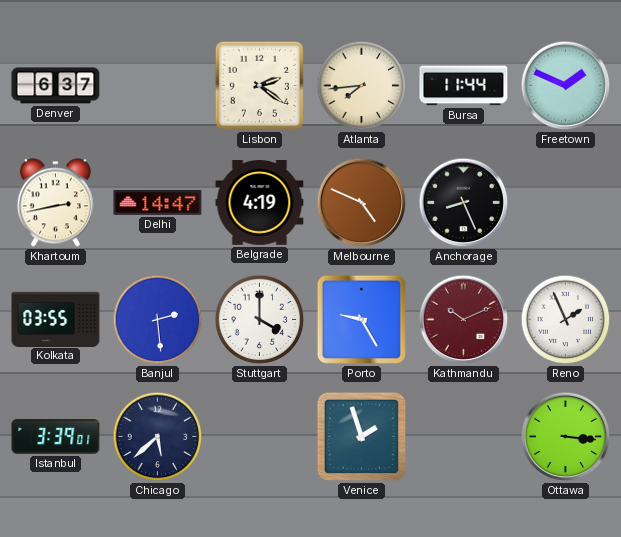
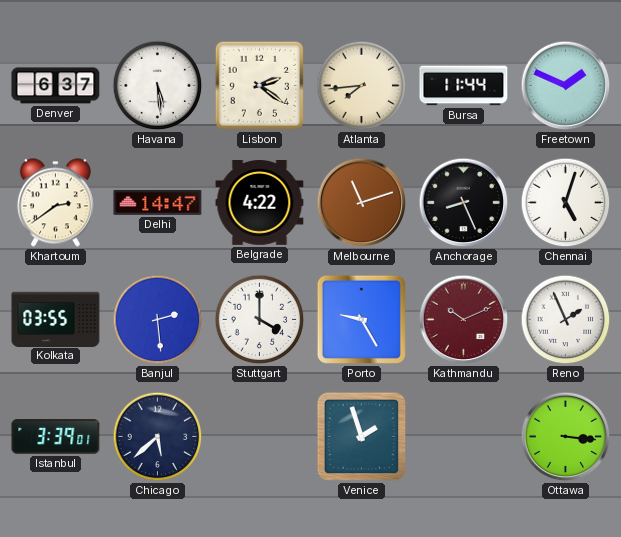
Havana: none -> 5:29 (158, 86)
Khartoum: 2:43 -> 2:39 (55, 203)
Belgrade: 4:19 -> 4:22 (260, 203)
Melbourne: 4:49 -> 11:12 (362, 203)
Chennai: none -> 5:03 (566, 203)
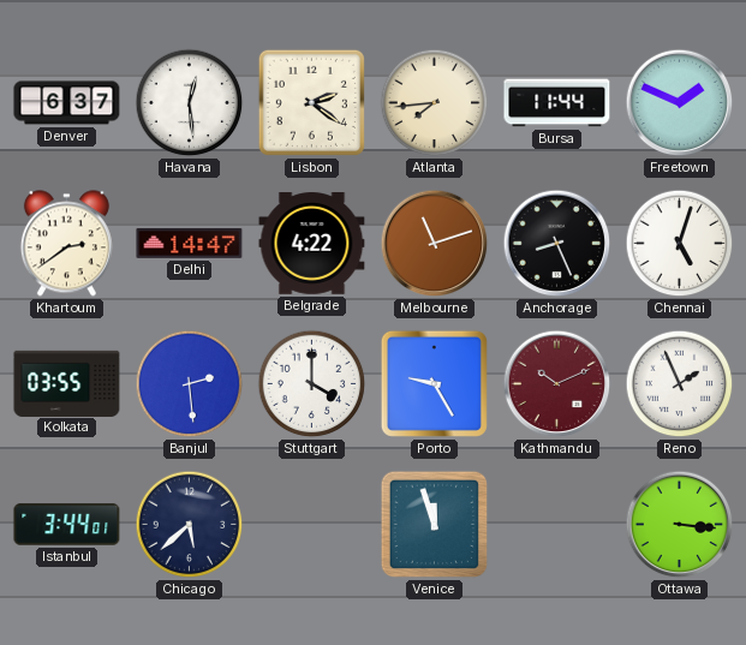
Havana: 5:29 -> 12:29 (190, 103)
Istanbul: 3:39 -> 3:44 (67, 525)
Venice: 1:57 -> 11:57 (435, 525)
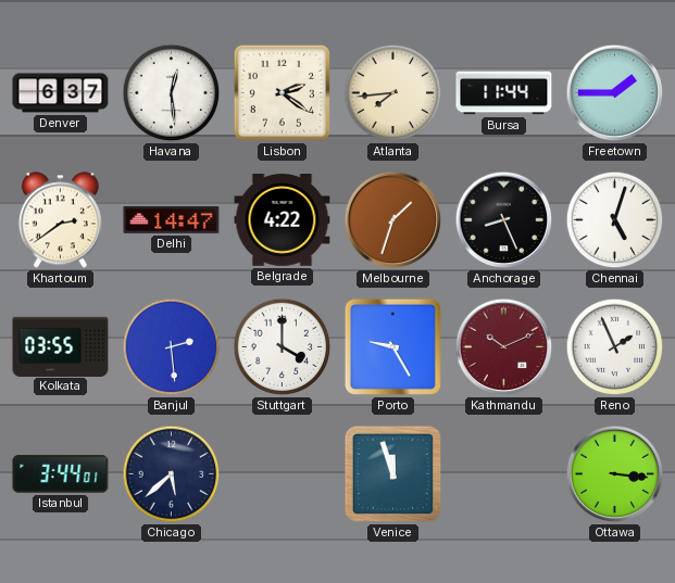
Freetown: 1:49 -> 1:45 (615, 93)
Melbourne: 11:12 -> 1:33 (393, 220)
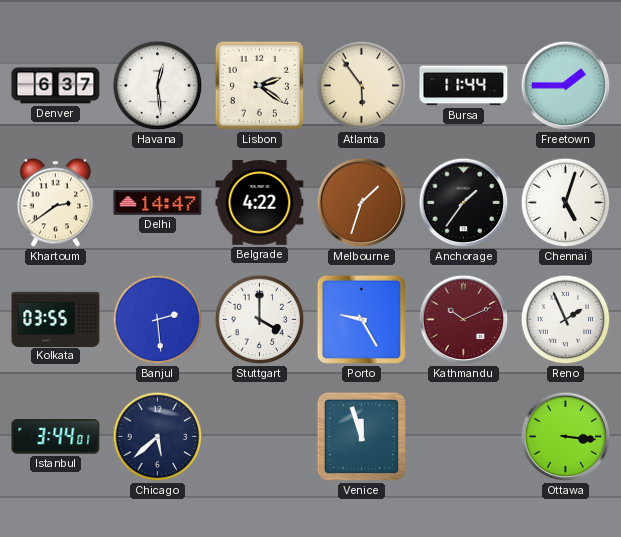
Atlanta: 7:44 -> 5:54 (362, 86)
Anchorage: 8:26 -> 1:36 (464, 203)
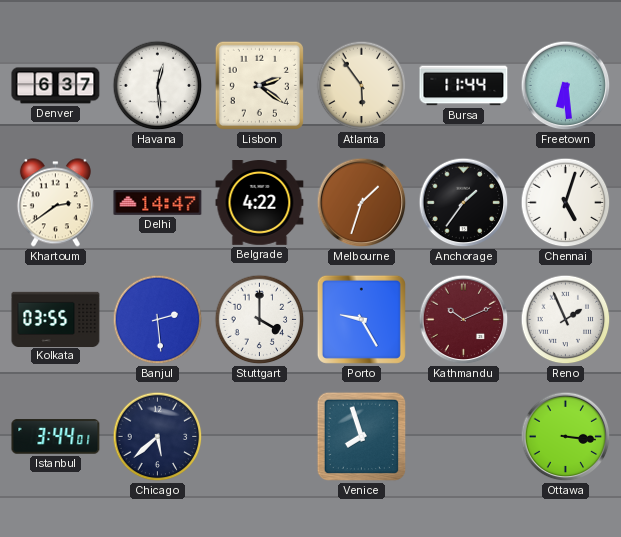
Freetown: 1:45 -> 6:29 (566, 86)
Venice: 11:57 -> 7:57 (362, 437)
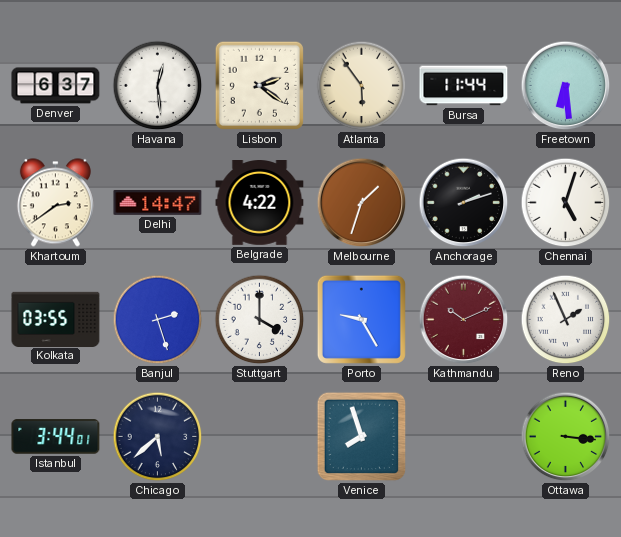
Anchorage: 1:36 -> 2:12 (464, 203)
Banjul: 2:29 -> 2:27 (158, 320)
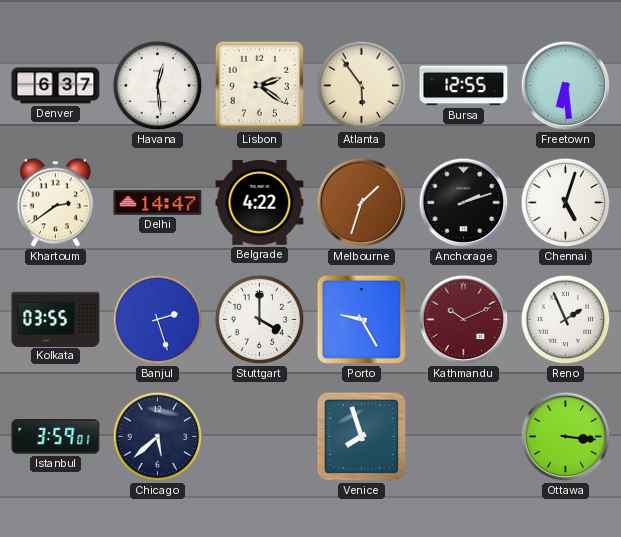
Bursa: 11:44 -> 12:55 (464, 86)
Istanbul: 3:44 -> 3:59 (56, 437)
